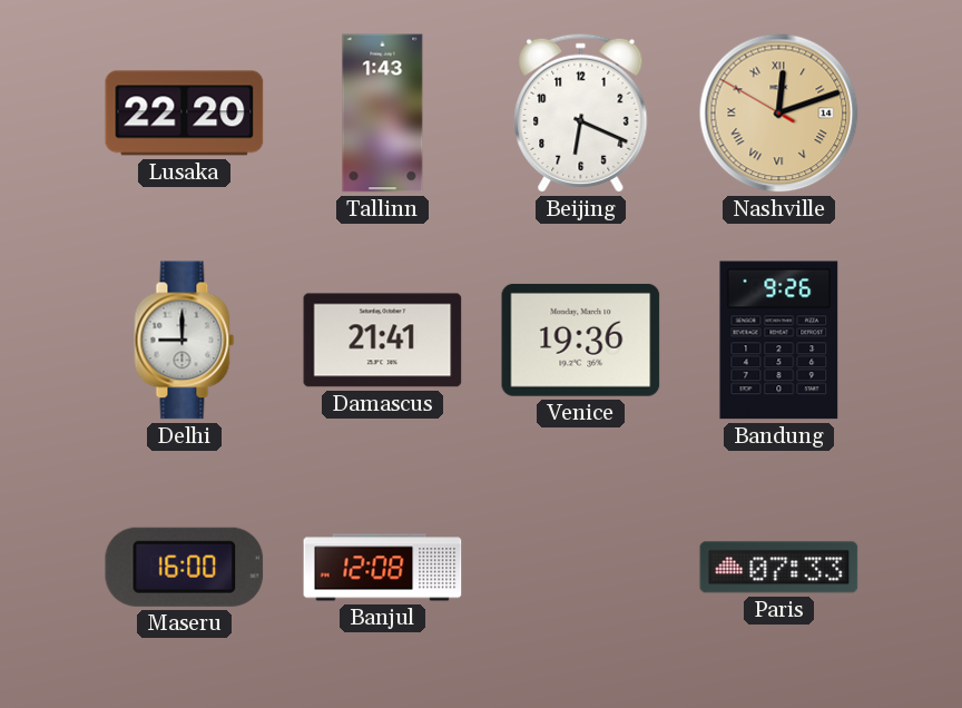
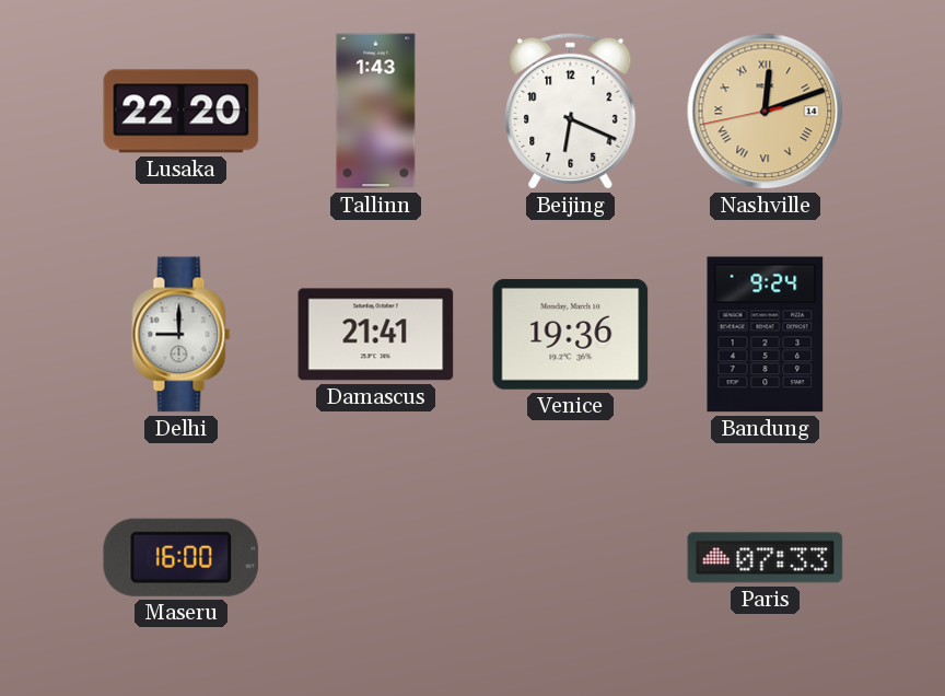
Nashville: 12:11:50 -> 12:11:43 (766, 112)
Bandung: 9:26 -> 9:24 (766, 335)
Banjul: 12:08 -> none (383, 568)
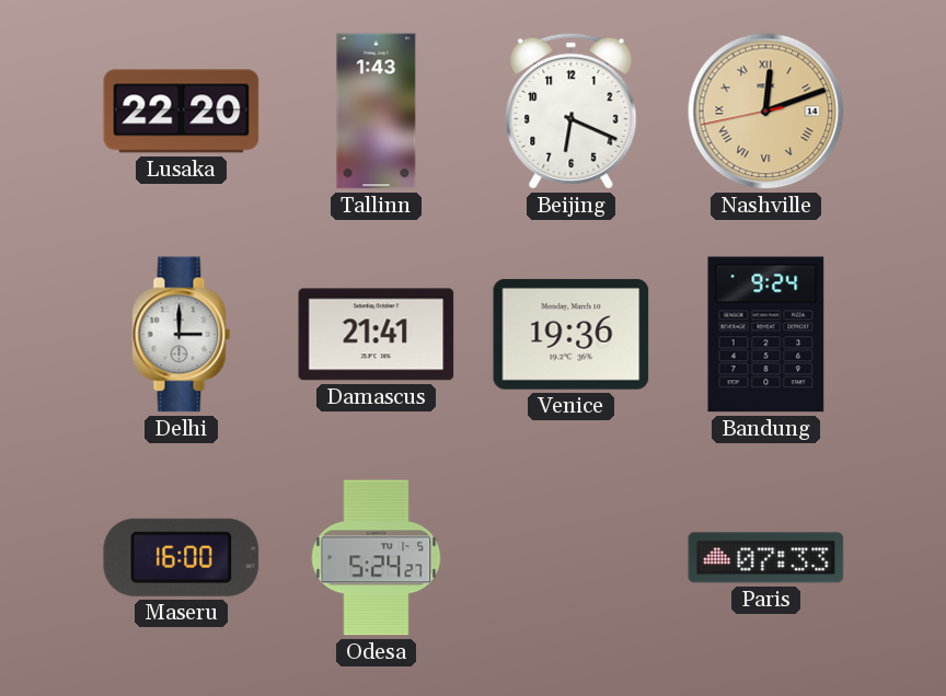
Delhi: 9:00 -> 3:00 (182, 335)
Odesa: none -> 5:24 (377, 558)
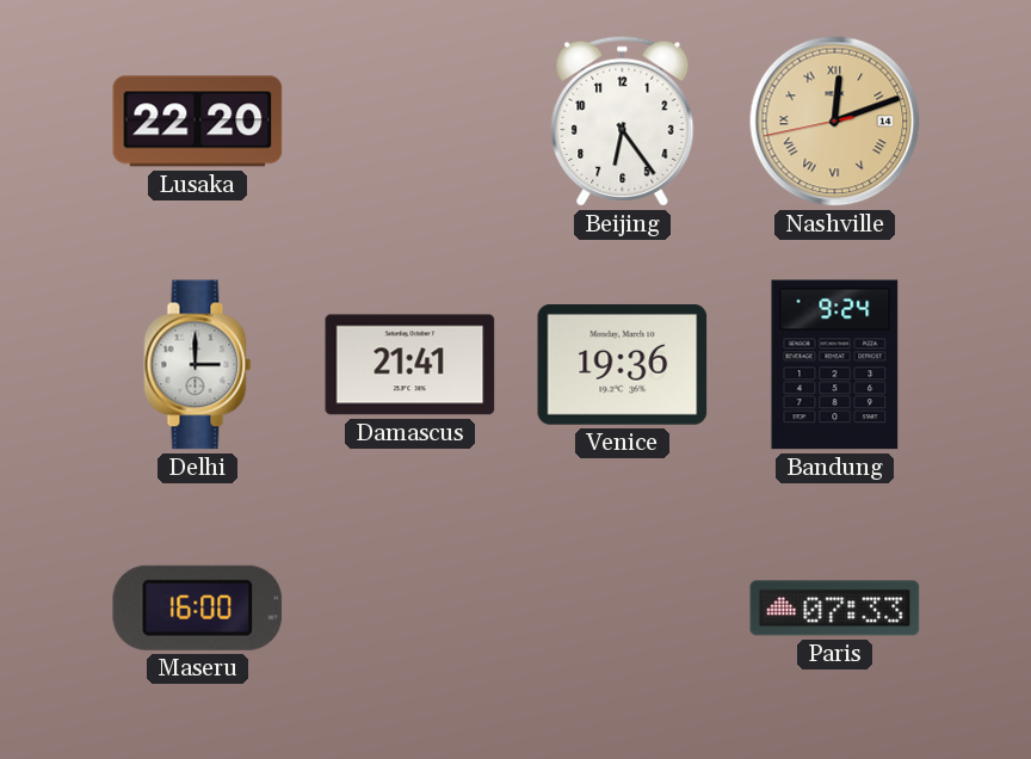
Tallinn: 1:43 -> none (377, 112)
Beijing: 6:19 -> 6:24 (623, 121)
Odesa: 5:24 -> none (377, 558)
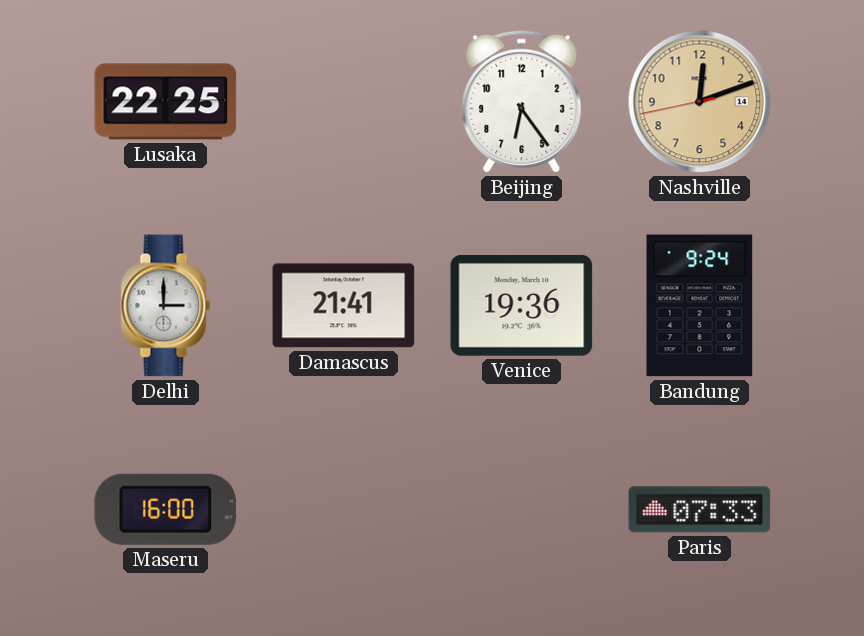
Lusaka: 22:20 -> 22:25 (166, 102)
Nashville numerals: Roman -> Arabic (700, 102)
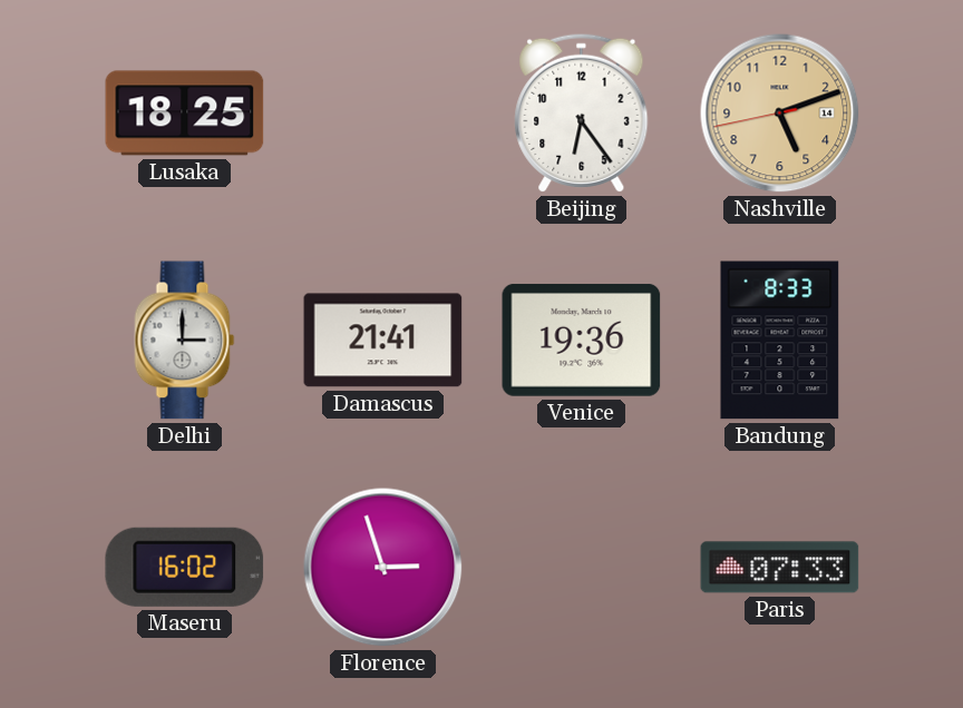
Lusaka: 22:25 -> 18:25 (185, 114)
Nashville: 12:11 -> 5:11 (780, 114)
Bandung: 9:24 -> 8:33 (780, 341)
Maseru: 16:00 -> 16:02 (185, 567)
Florence: none -> 2:57 (383, 568)
